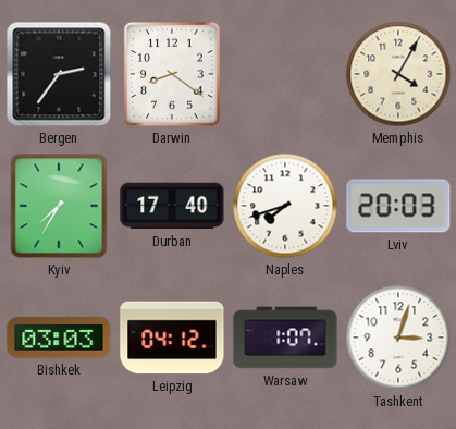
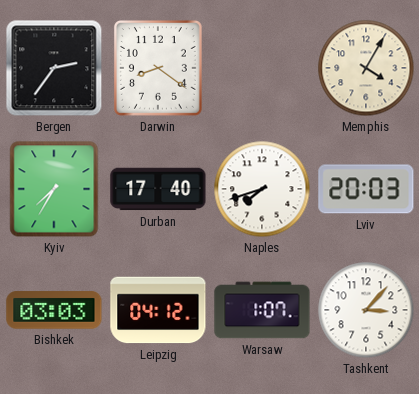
Tashkent: 3:03 -> 3:07 (366, 310)
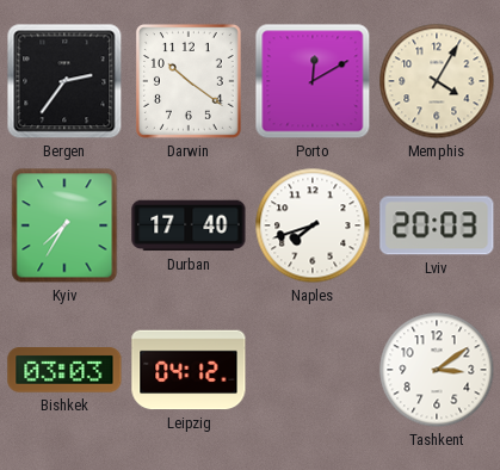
Darwin: 8:21 -> 10:21 (189, 81)
Porto: none -> 12:10 (313, 81)
Warsaw: 1:07 -> none (262, 310)
Tashkent: 3:07 -> 3:09 (437, 370)
